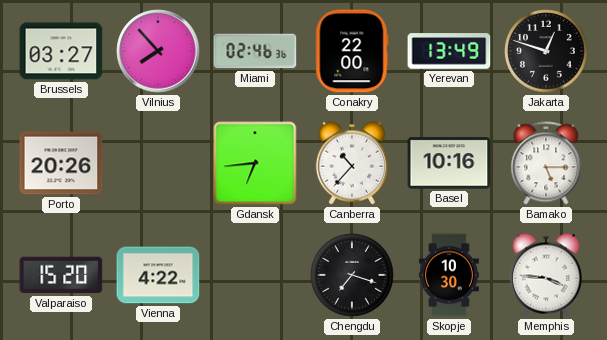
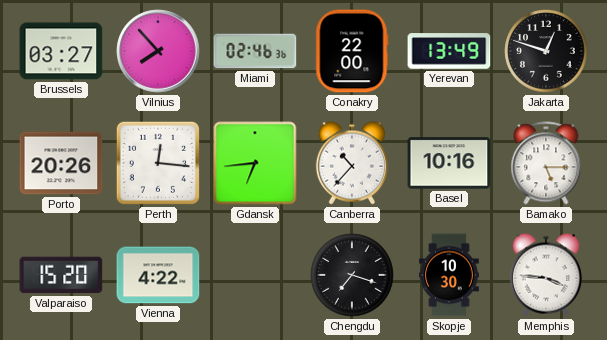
Perth: none -> 12:16 (158, 163)
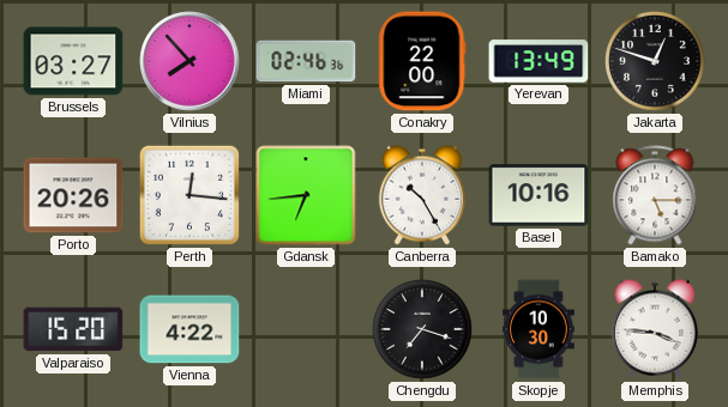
Canberra: 10:37 -> 10:25 (422, 195)
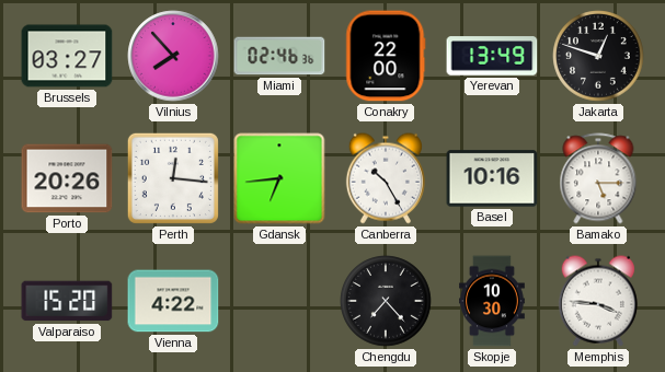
Chengdu: 7:18 -> 7:23 (386, 301)
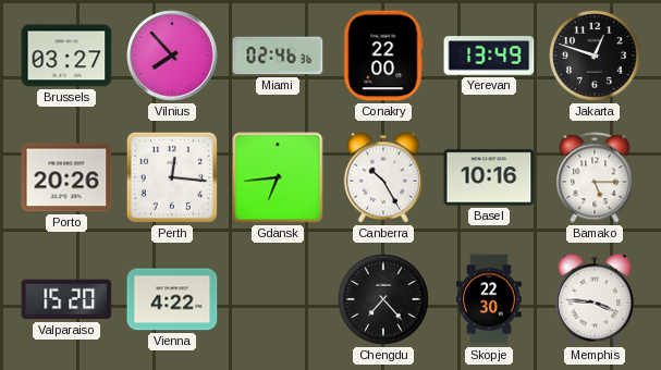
Skopje: 10:30 -> 22:30 (489, 299)
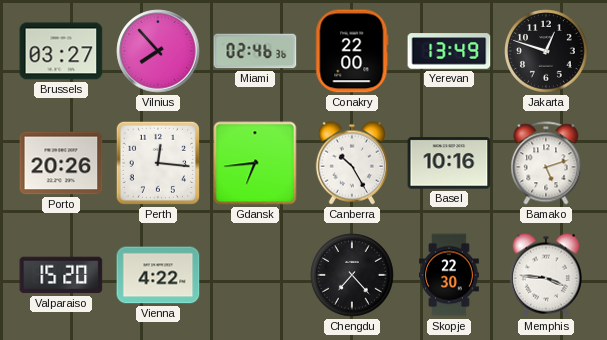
Bamako: 5:15 -> 5:12 (546, 163)
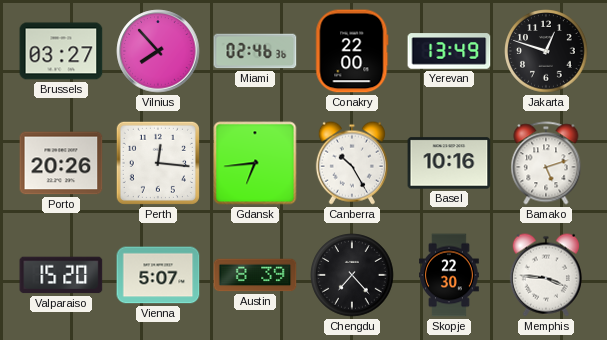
Vienna: 4:22 -> 5:07 (158, 275)
Austin: none -> 8:39 (255, 275)
